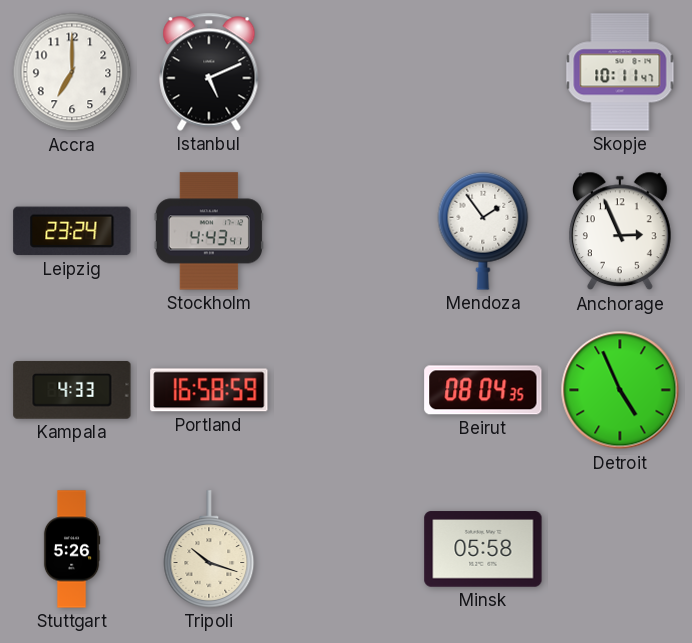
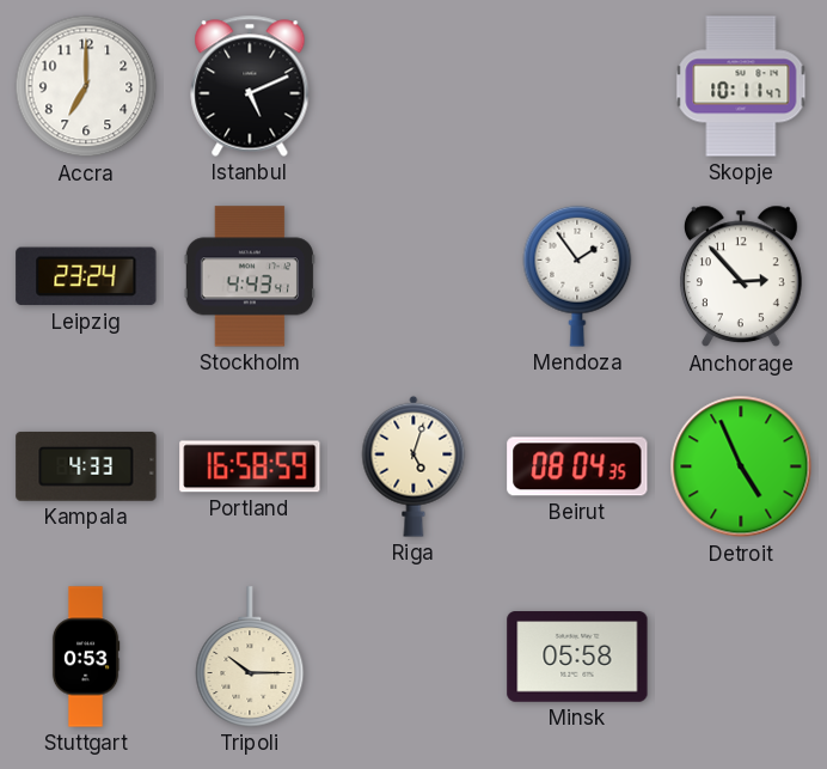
Anchorage: 2:56 -> 2:53 (741, 276)
Riga: none -> 5:03 (413, 466)
Stuttgart: 5:26 -> 0:53 (86, 657)
Tripoli: 10:18 -> 10:15 (250, 657)
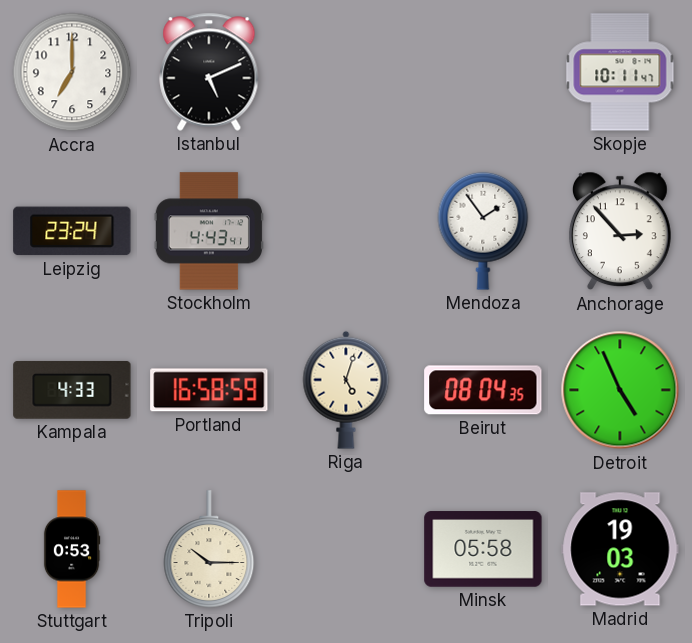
Madrid: none -> 19:03 (620, 549)
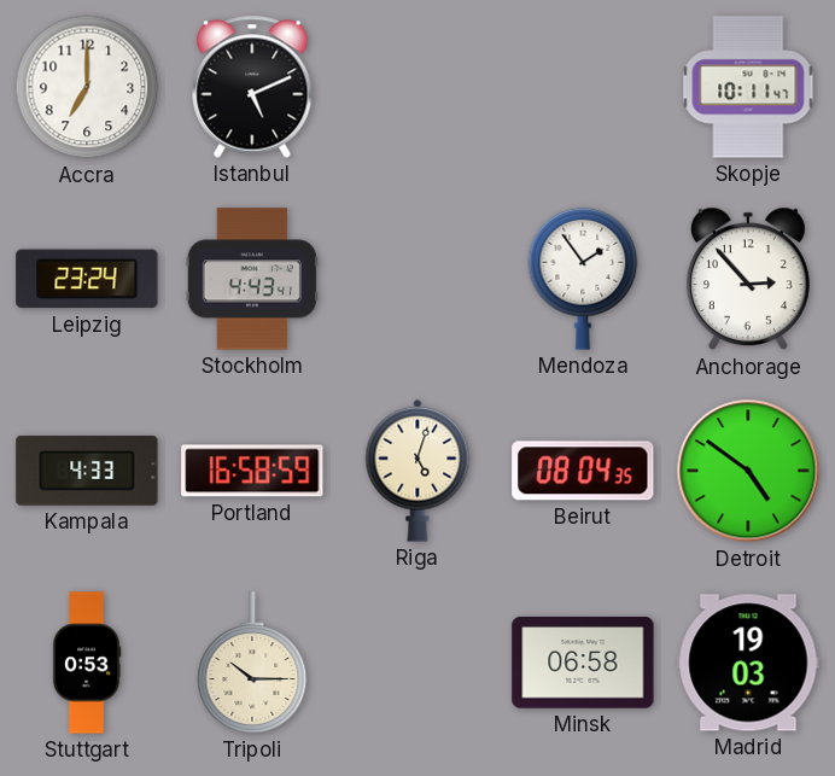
Detroit: 4:56 -> 4:51 (748, 471)
Minsk: 05:58 -> 06:58 (583, 663)
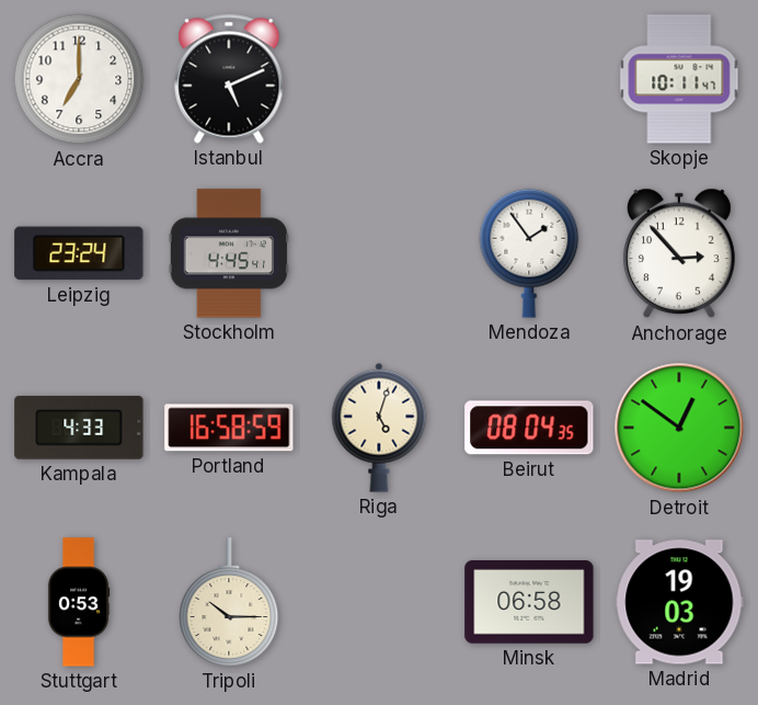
Stockholm: 4:43 -> 4:45 (229, 253)
Detroit: 4:51 -> 12:51 (679, 428)
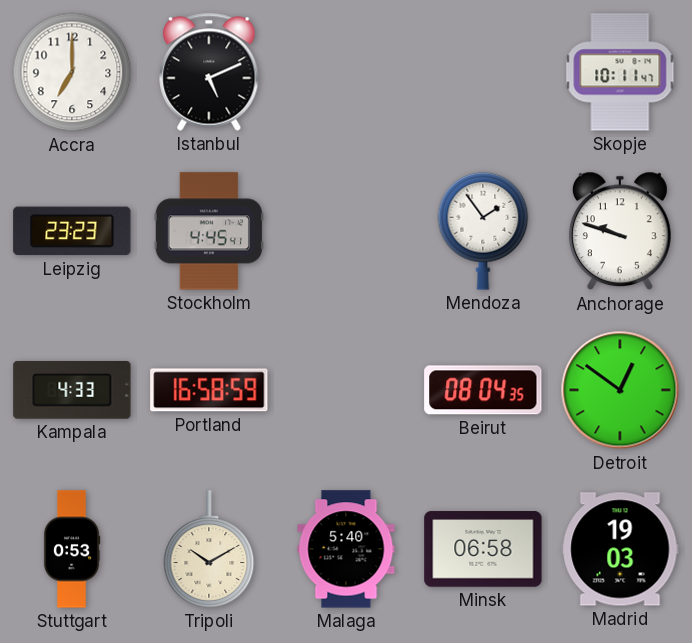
Leipzig: 23:24 -> 23:23 (72, 231)
Anchorage: 2:53 -> 9:48 (620, 231)
Riga: 5:03 -> none (379, 428)
Tripoli: 10:15 -> 10:10 (209, 549)
Malaga: none -> 5:40 (346, 549)
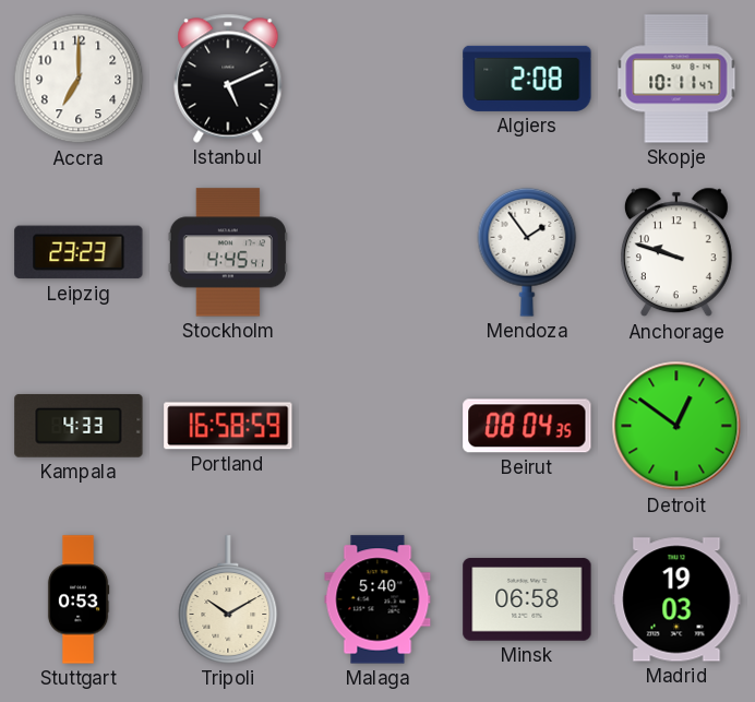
Algiers: none -> 2:08 (527, 79)
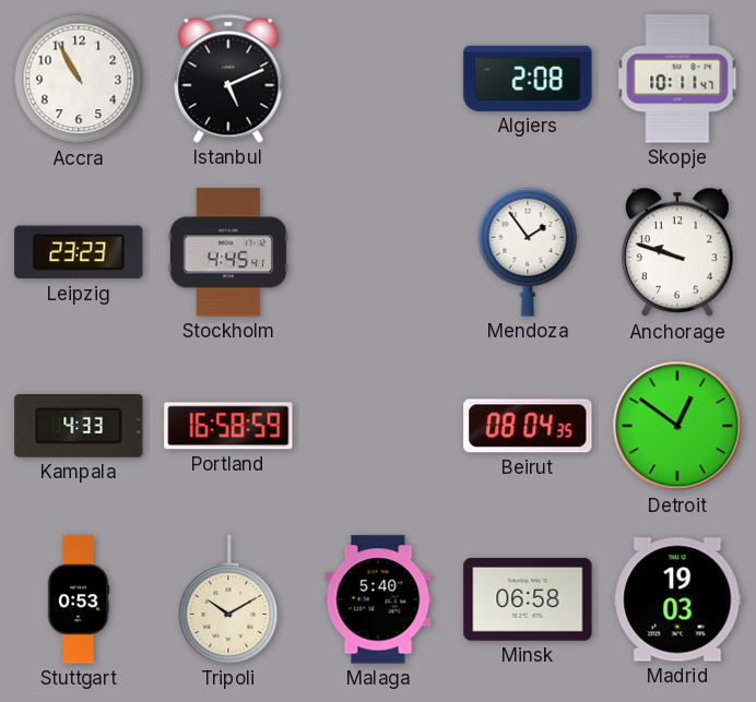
Accra: 7:00 -> 10:55 (79, 79)
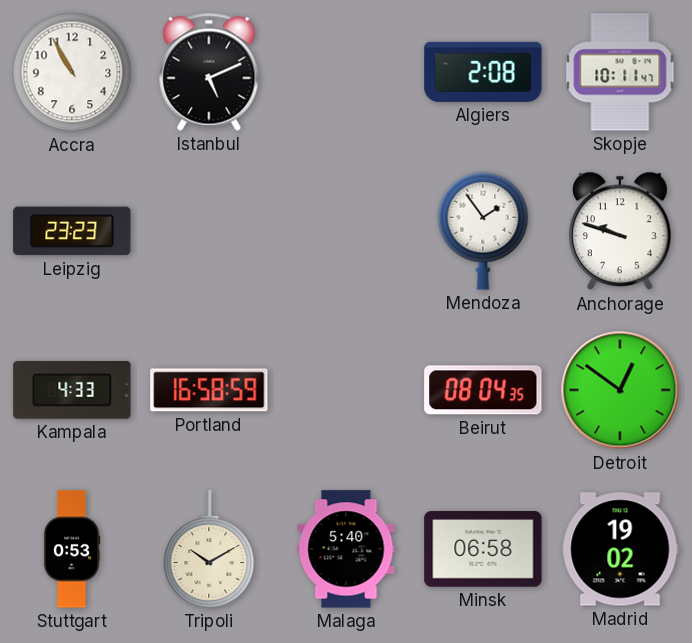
Stockholm: 4:45 -> none (228, 252)
Madrid: 19:03 -> 19:02 (620, 549)
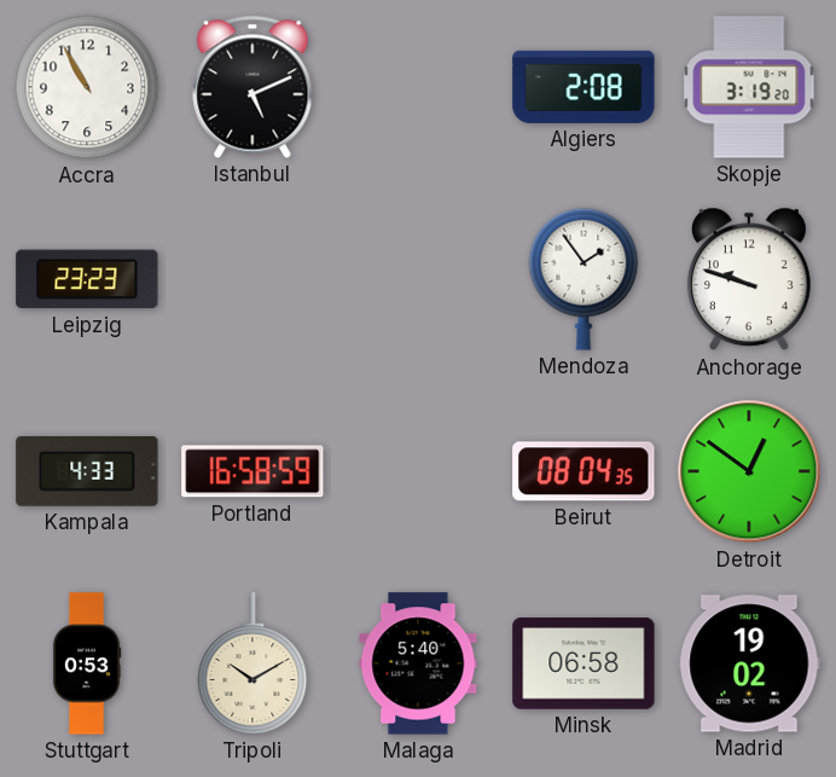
Skopje: 10:11 -> 3:19 (749, 87)
